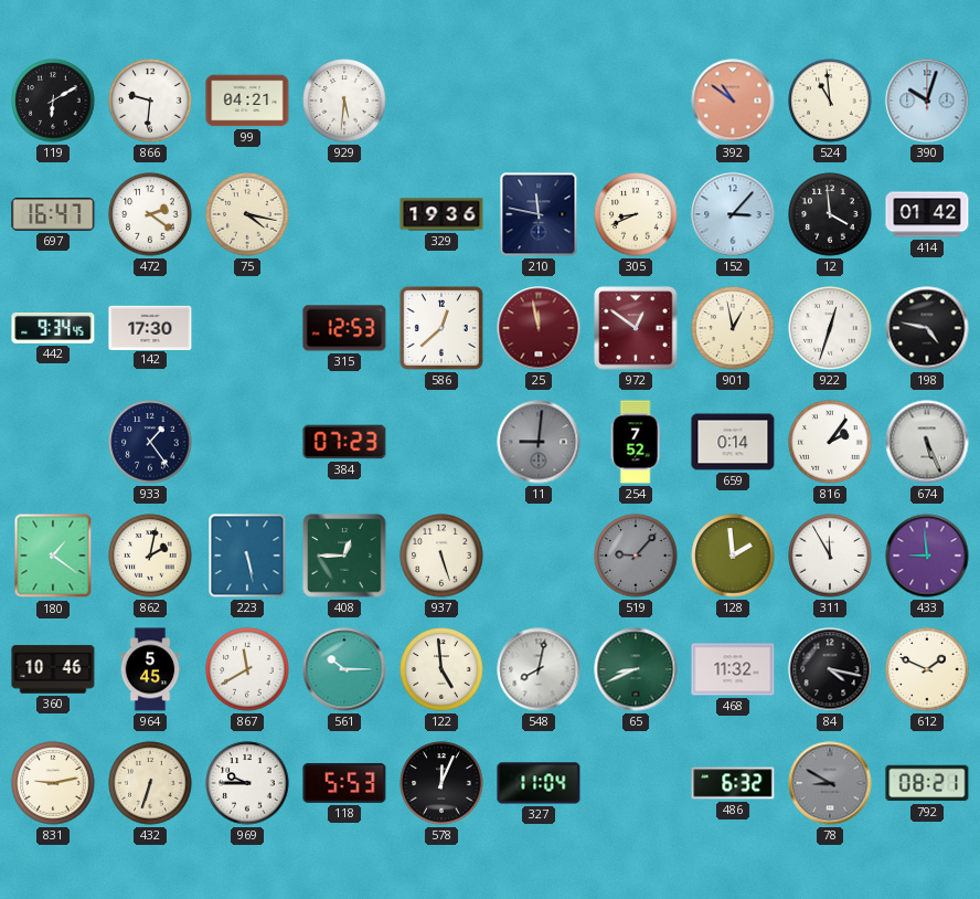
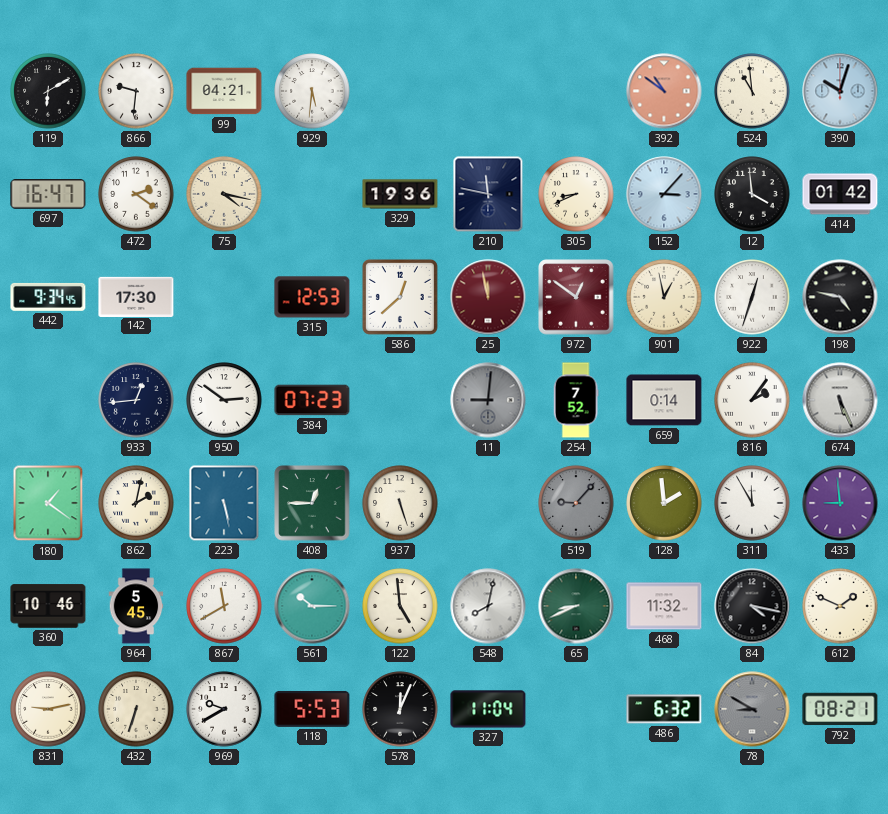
933: 1:24 -> 12:44 (136, 400)
950: none -> 2:51 (224, 400)
969: 9:45 -> 9:40 (224, 709)
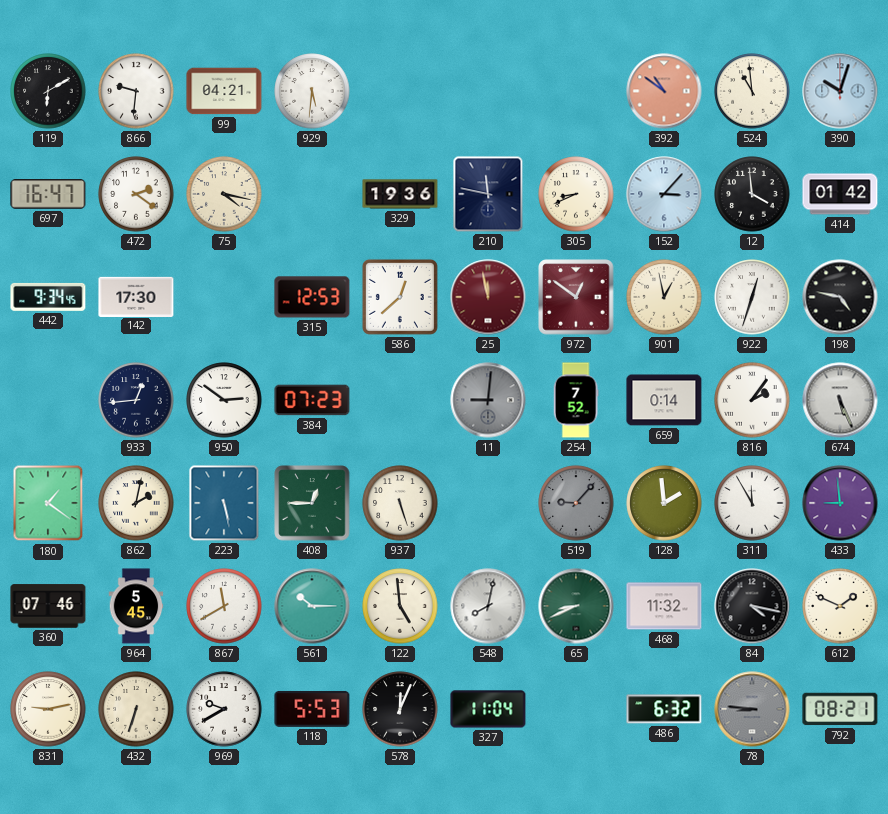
360: 10:46 -> 07:46 (48, 606)
78: 8:50 -> 8:46 (752, 709)
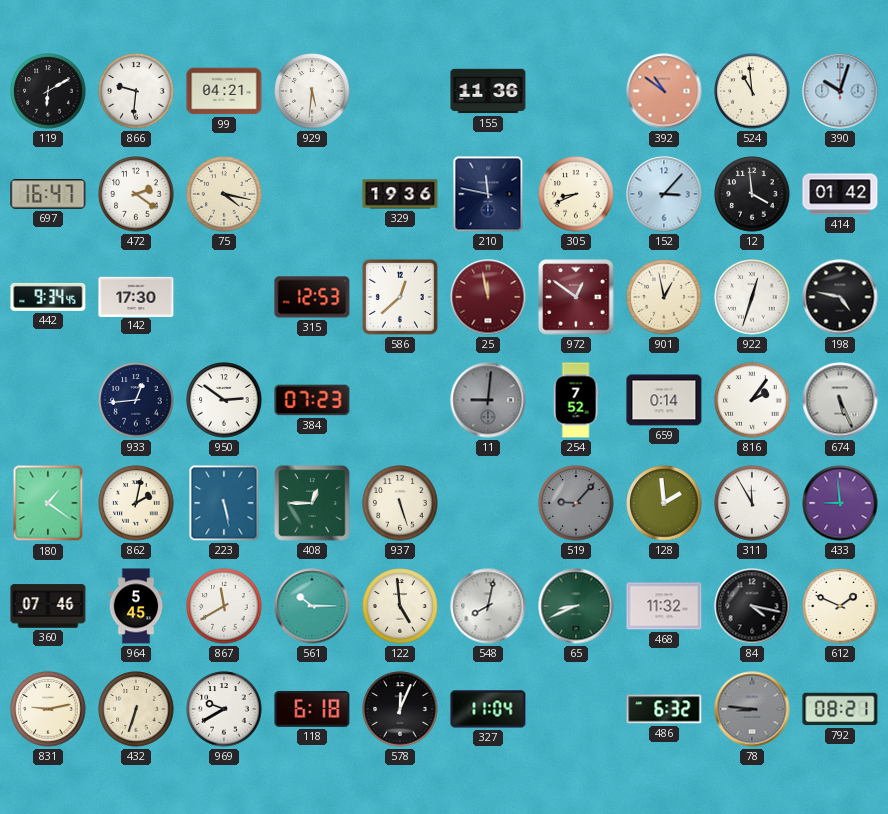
155: none -> 11:36 (488, 91)
118: 5:53 -> 6:18 (312, 709)
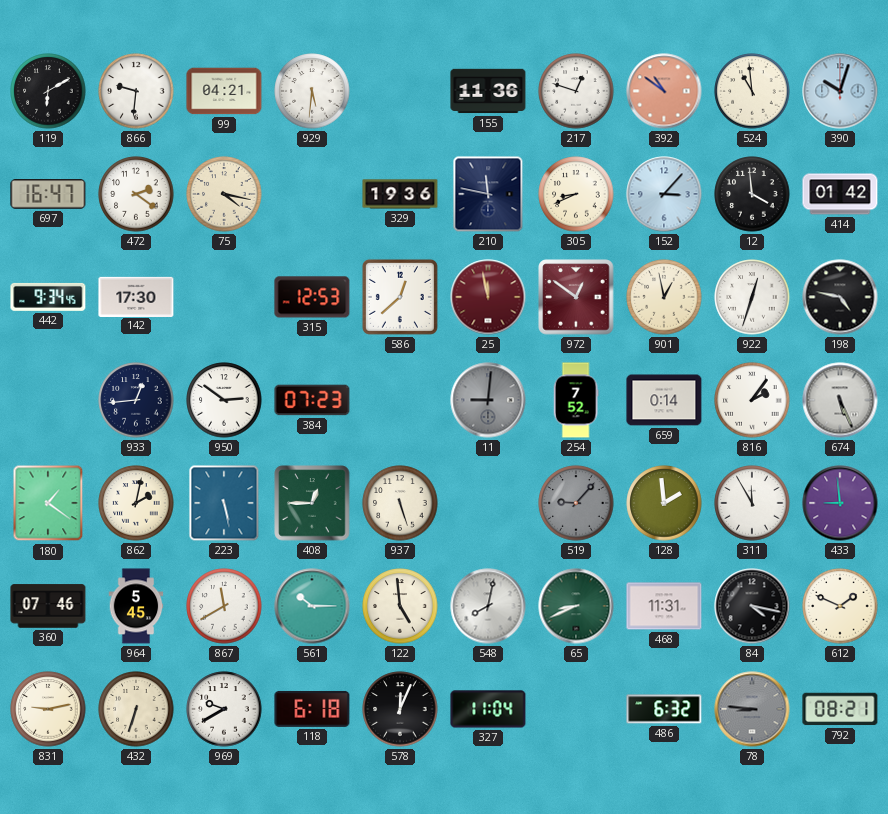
217: none -> 12:48 (576, 91)
468: 11:32 -> 11:31 (664, 606)
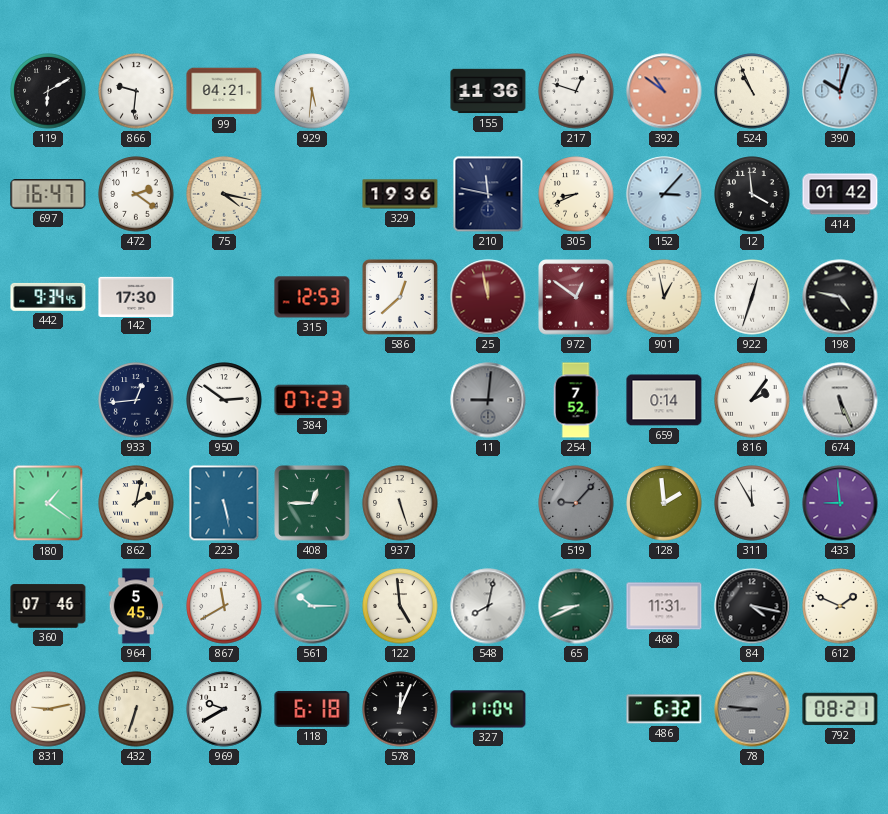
524: 10:59 -> 10:56 (752, 91)
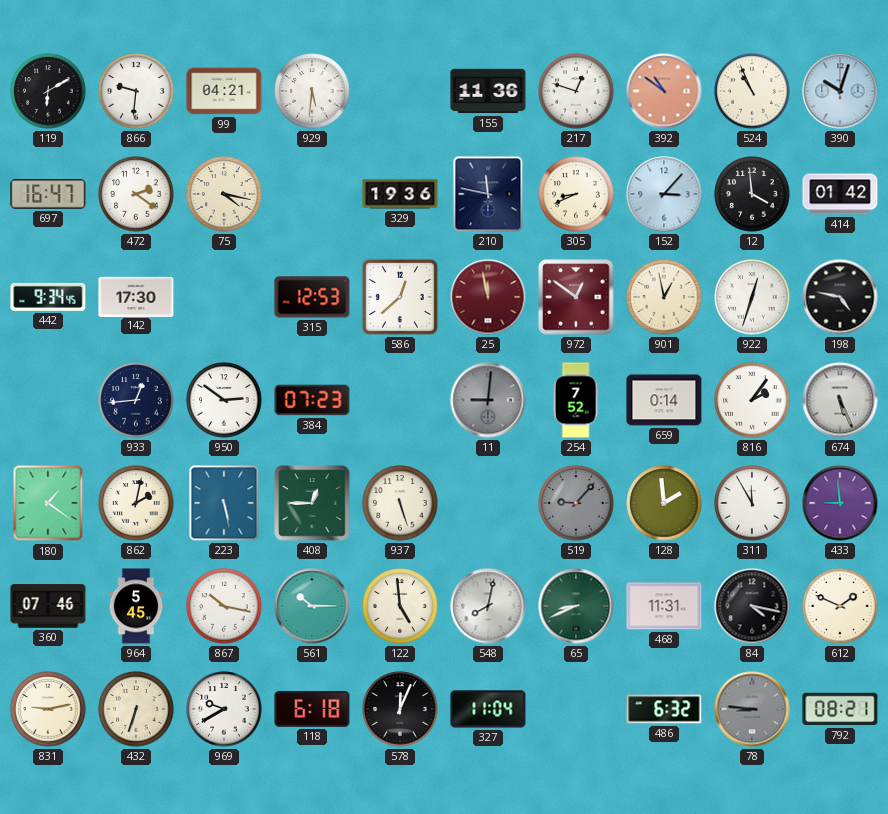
867: 11:40 -> 10:17 (224, 606)
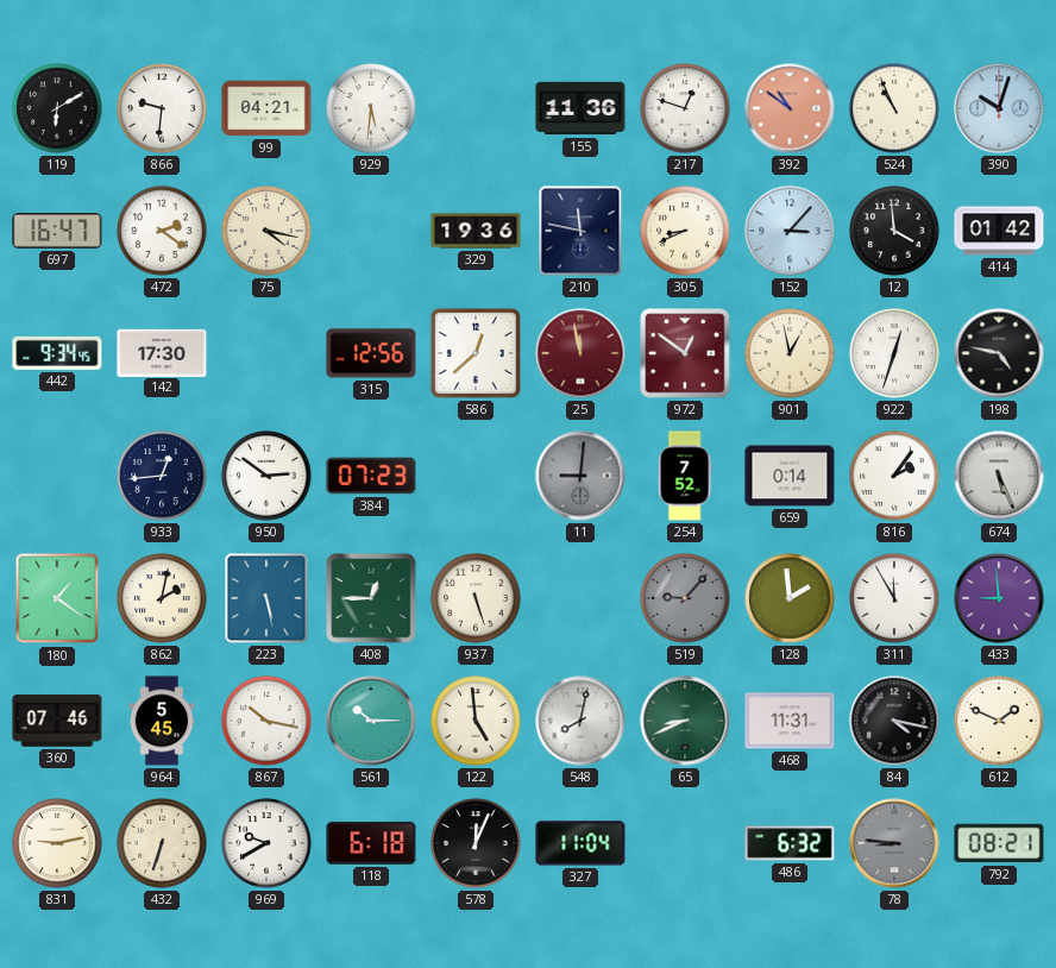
315: 12:53 -> 12:56 (371, 353)
